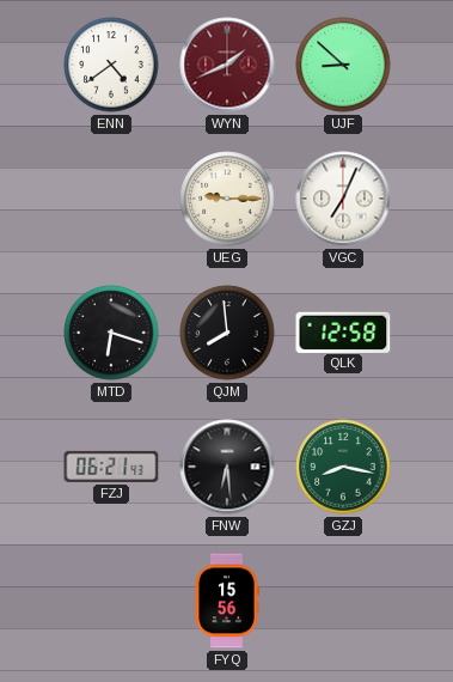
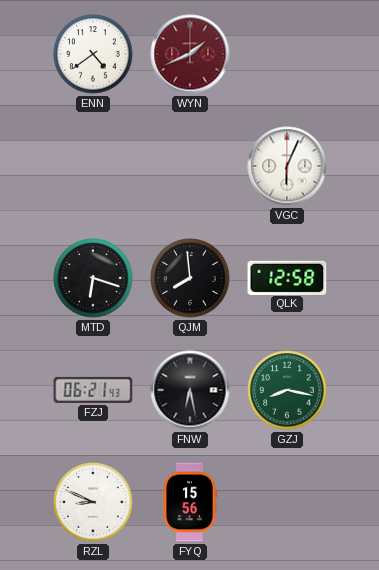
UJF: 8:52 -> none (343, 65)
UEG: 9:15 -> none (227, 199)
VGC: 7:04 -> 6:04 (287, 166)
FNW: 6:29 -> 6:28 (190, 390)
RZL: none -> 8:49 (93, 502)
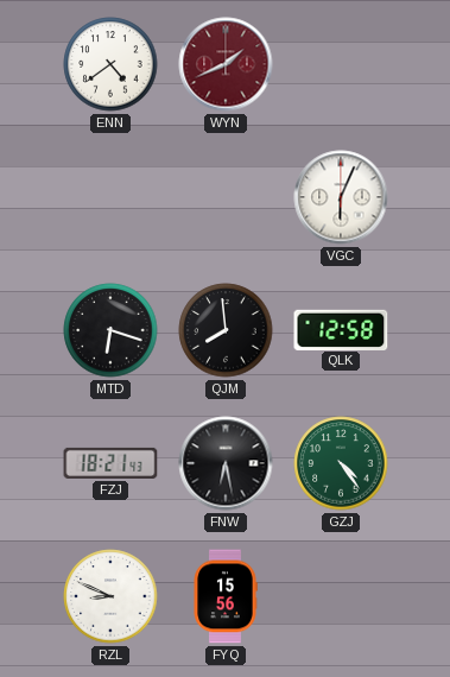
FZJ: 06:21 -> 18:21 (110, 463)
GZJ: 8:17 -> 4:24 (341, 463)
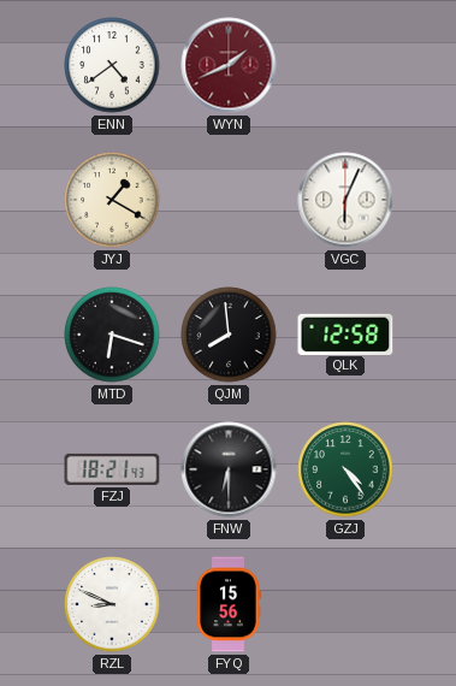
JYJ: none -> 1:20 (112, 200)
FNW: 6:28 -> 6:30 (229, 469)
